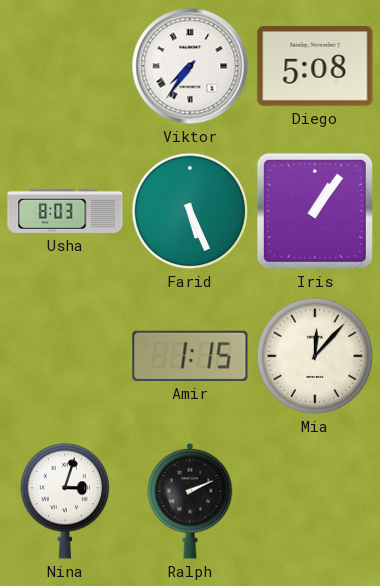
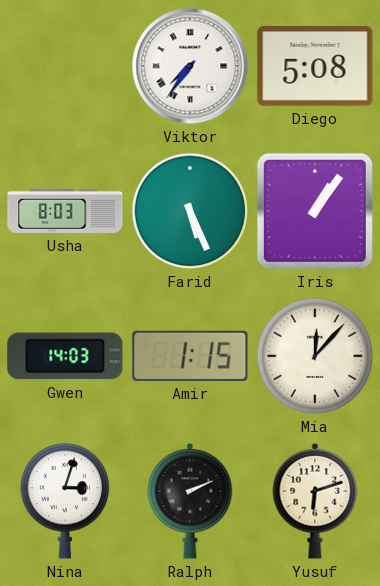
Gwen: none -> 14:03 (65, 356)
Yusuf: none -> 6:12 (315, 501)
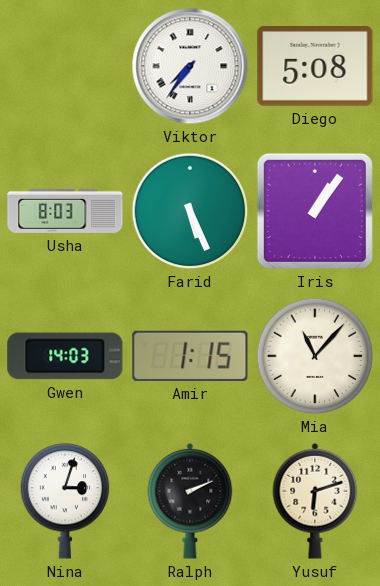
Mia: 12:07 -> 11:07 (315, 356)
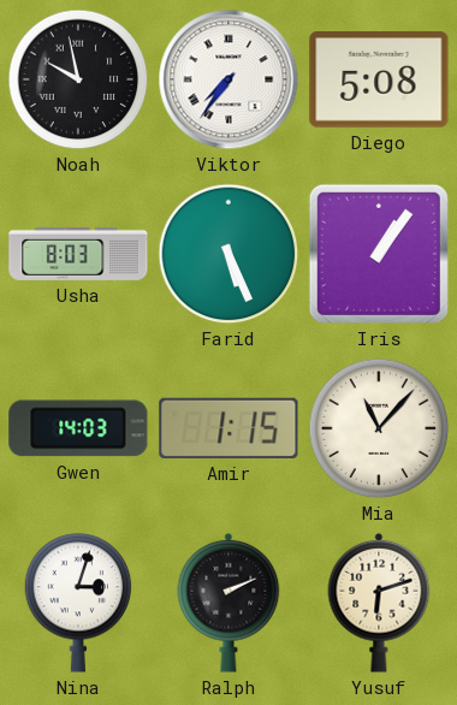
Noah: none -> 9:58 (78, 79)
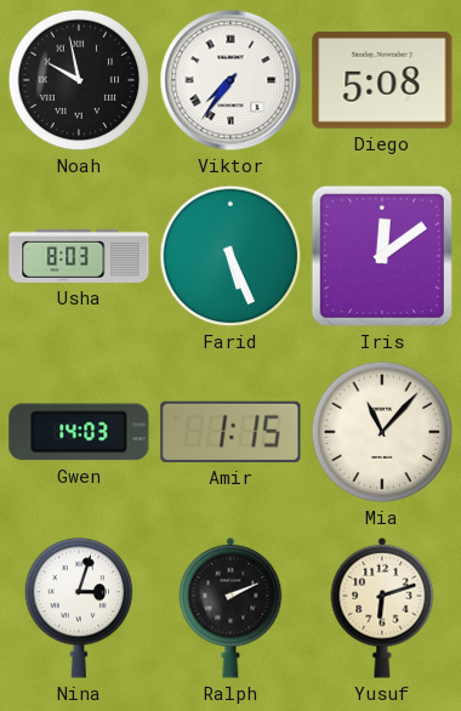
Iris: 1:06 -> 12:09 (382, 256)
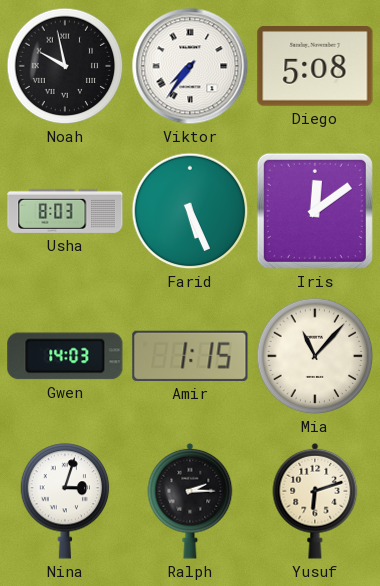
Ralph: 2:11 -> 2:15 (190, 501)
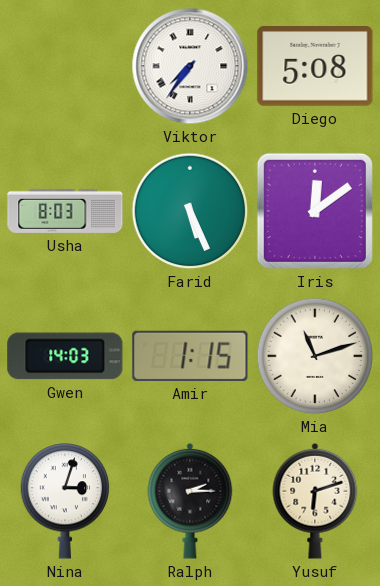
Noah: 9:58 -> none (65, 66)
Mia: 11:07 -> 11:12 (315, 356)
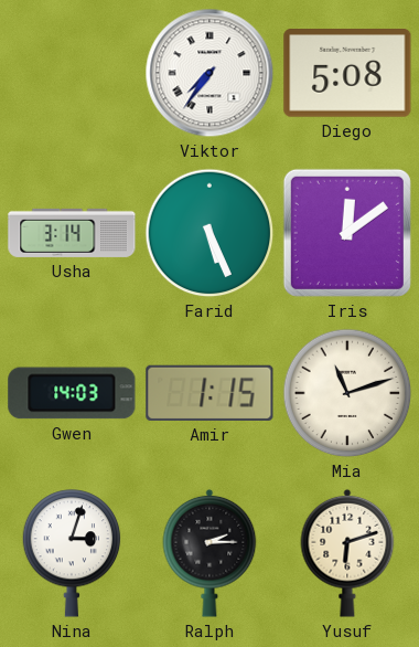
Usha: 8:03 -> 3:14 (72, 233)
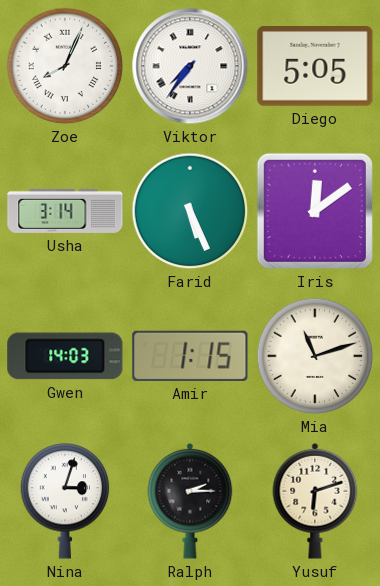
Zoe: none -> 8:04 (65, 66)
Diego: 5:08 -> 5:05 (315, 67)
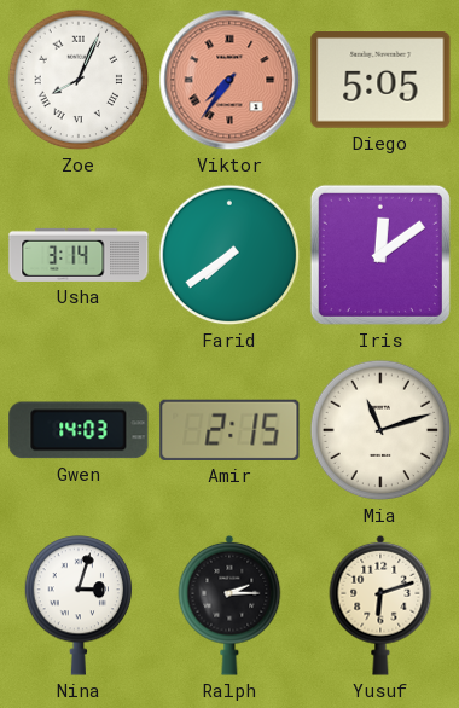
Viktor dial: white -> salmon (230, 80)
Farid: 5:26 -> 7:39 (230, 255)
Amir: 1:15 -> 2:15 (230, 430)
